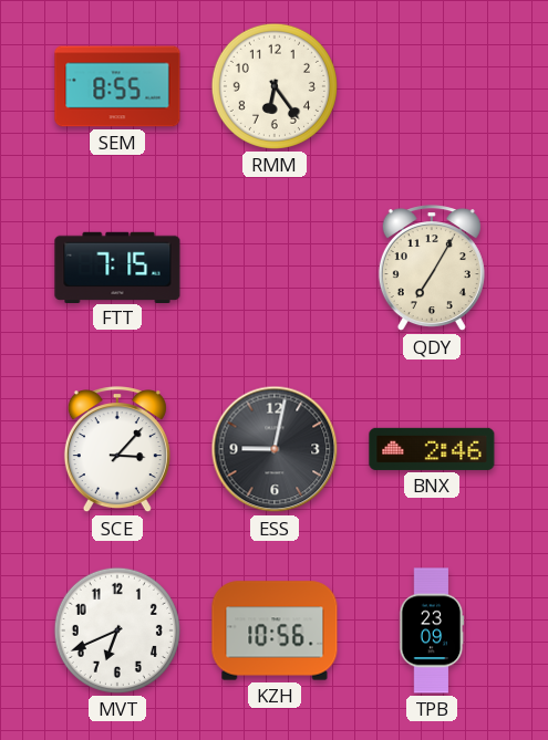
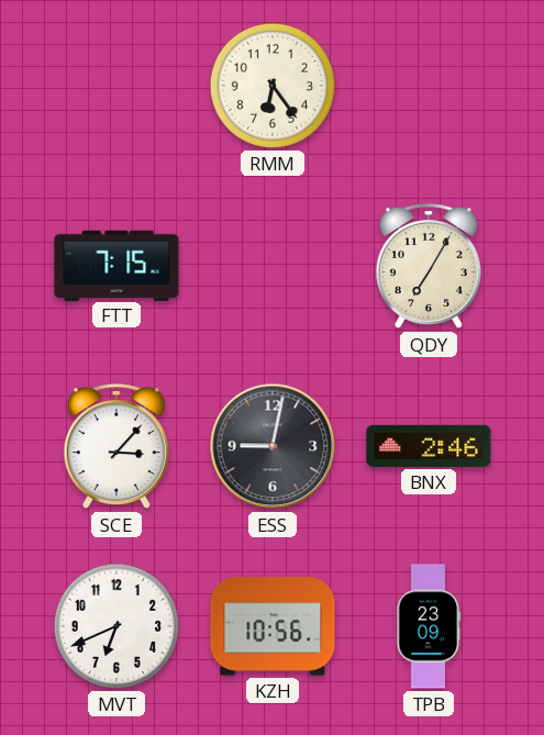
SEM: 8:55 -> none (117, 86)
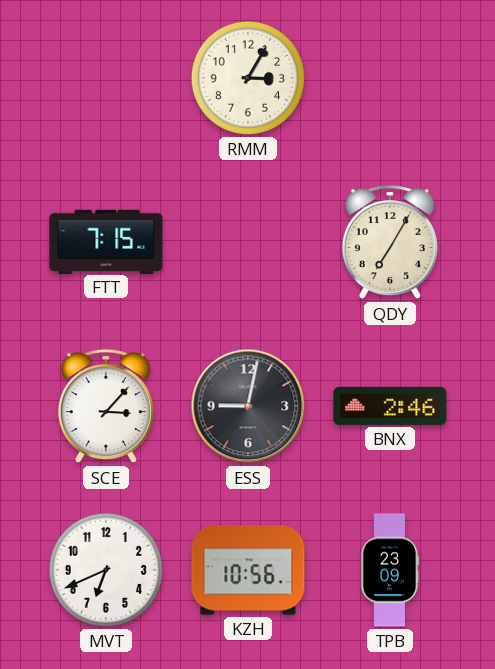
RMM: 6:24 -> 3:05 (248, 78)
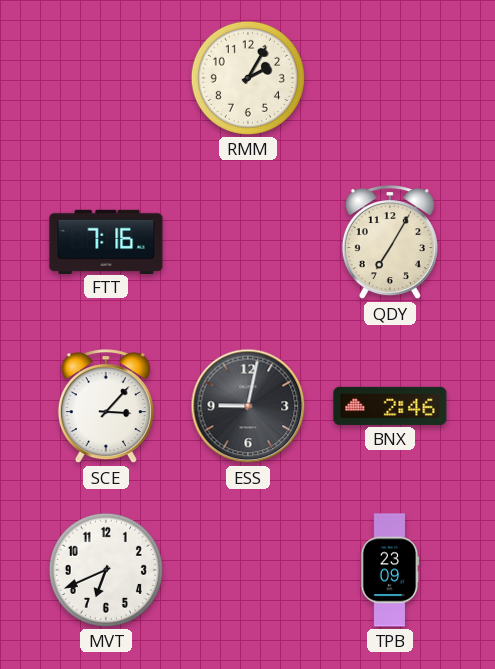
RMM: 3:05 -> 2:05 (248, 78)
FTT: 7:15 -> 7:16 (106, 241)
KZH: 10:56 -> none (248, 570)
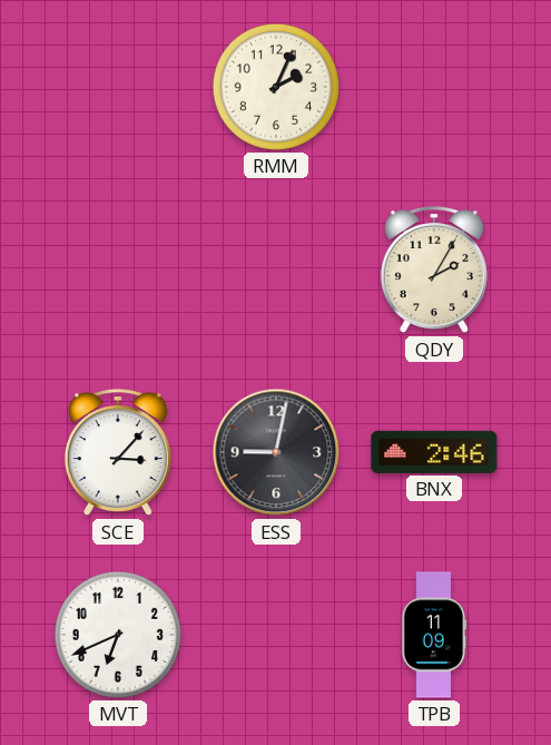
RMM: 2:05 -> 2:04 (276, 87)
FTT: 7:16 -> none (106, 241)
QDY: 7:05 -> 2:05 (434, 271)
TPB: 23:09 -> 11:09 (434, 635)
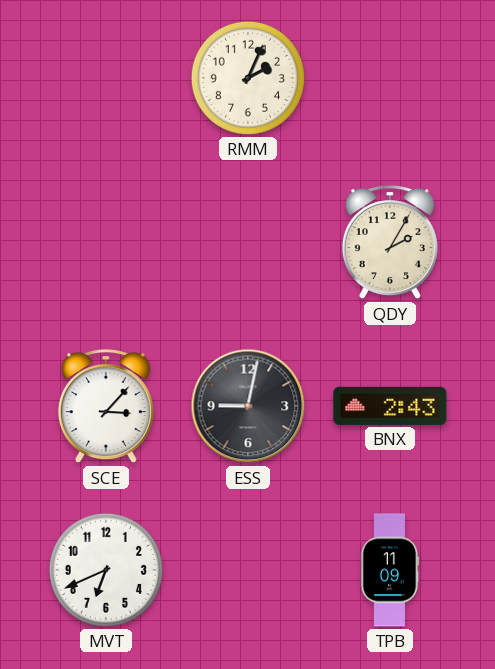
BNX: 2:46 -> 2:43 (390, 406)
